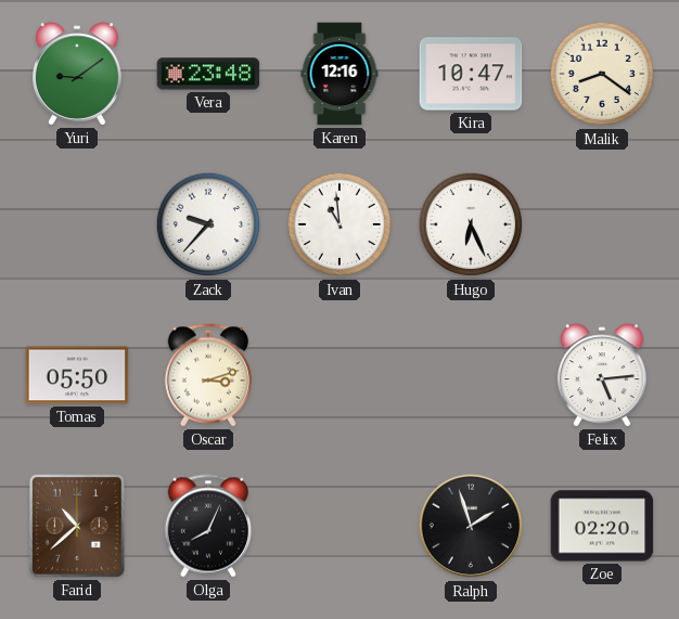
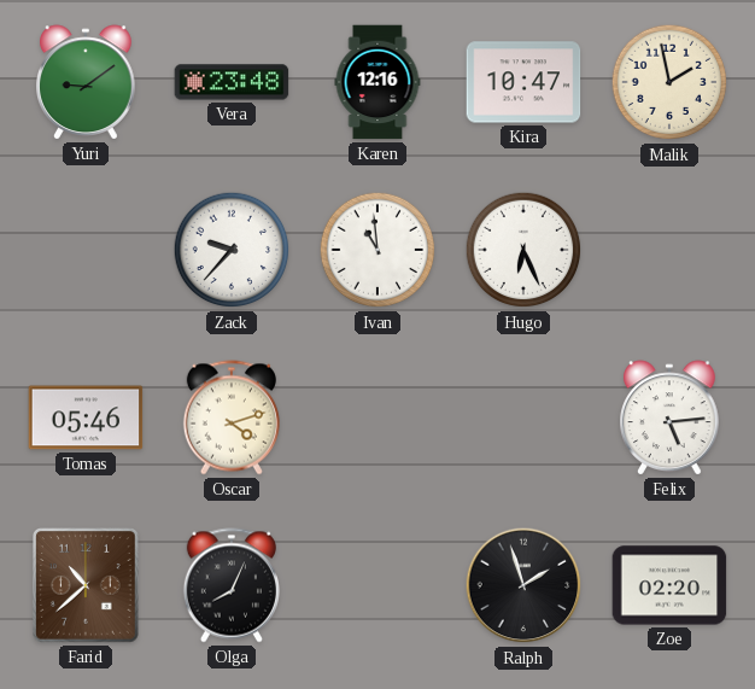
Malik: 8:21 -> 1:58 (669, 82)
Tomas: 05:50 -> 05:46 (86, 418)
Oscar: 3:12 -> 4:12 (232, 418)
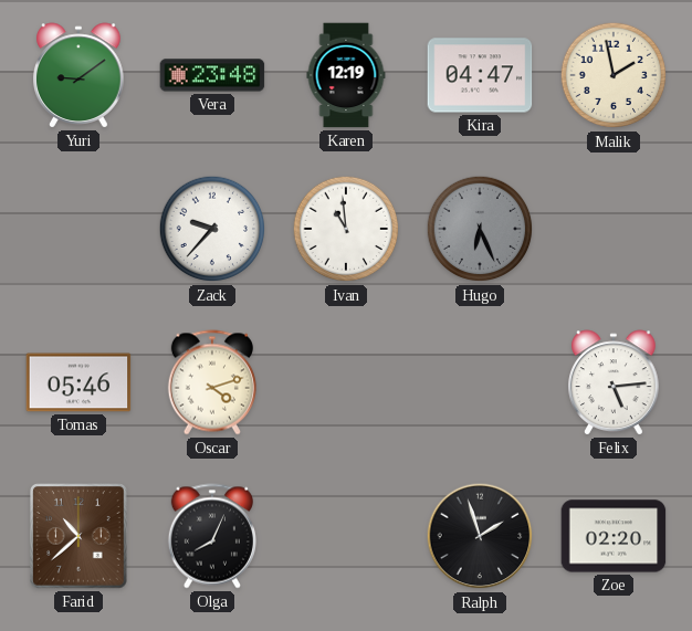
Karen: 12:16 -> 12:19 (346, 75)
Kira: 10:47 -> 04:47 (480, 75)
Hugo dial: white -> grey (480, 229)
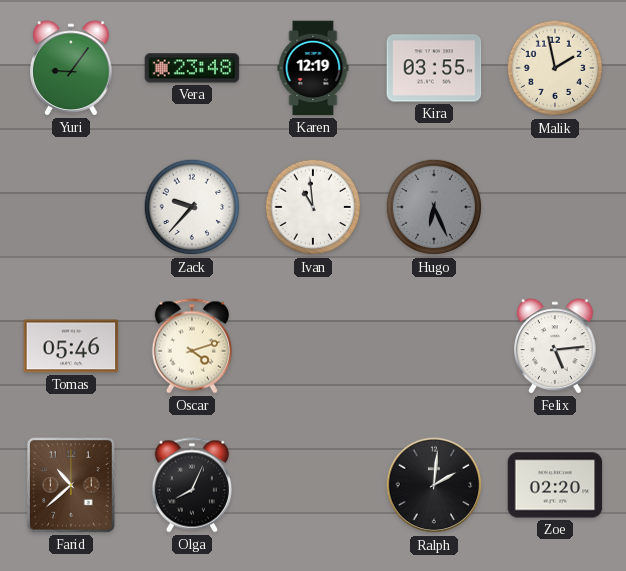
Yuri: 9:09 -> 9:06 (72, 68)
Kira: 04:47 -> 03:55 (434, 68)
Ralph: 1:57 -> 2:01 (434, 485)
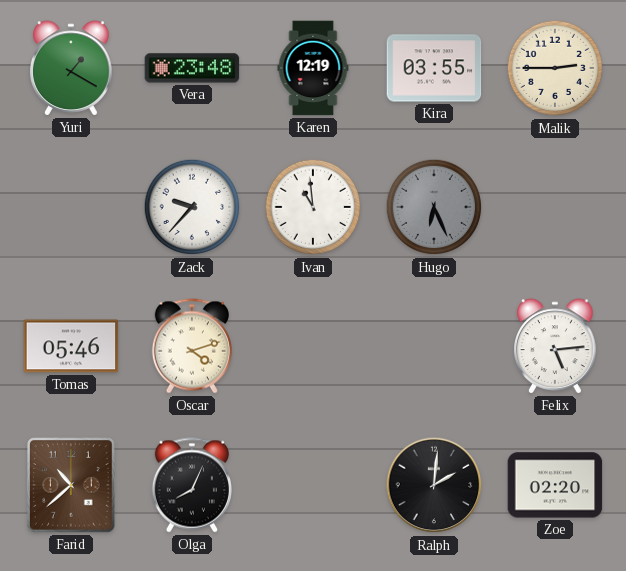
Yuri: 9:06 -> 1:20 (72, 68)
Malik: 1:58 -> 2:45 (555, 68)
